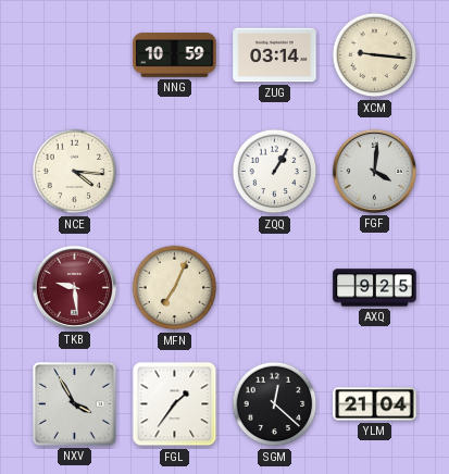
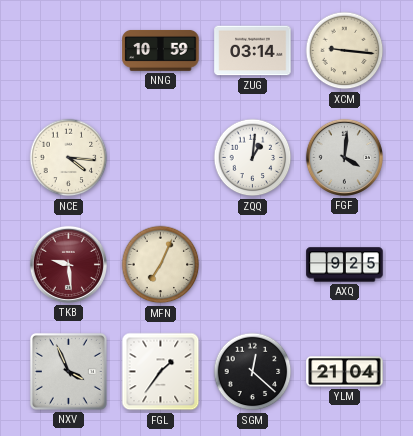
ZQQ: 1:05 -> 1:01 (253, 158)
NXV: 3:55 -> 3:56 (68, 371)
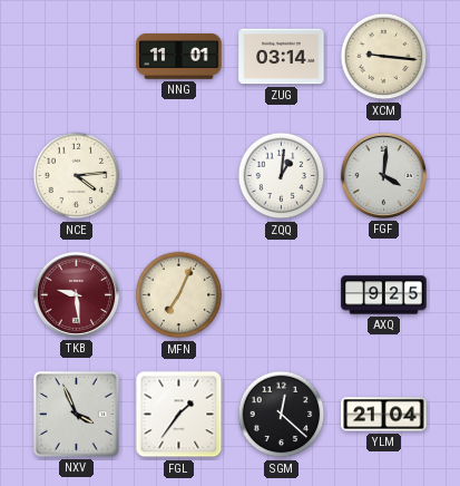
NNG: 10:59 -> 11:01 (179, 56)
NCE: 4:16 -> 4:14 (77, 176)
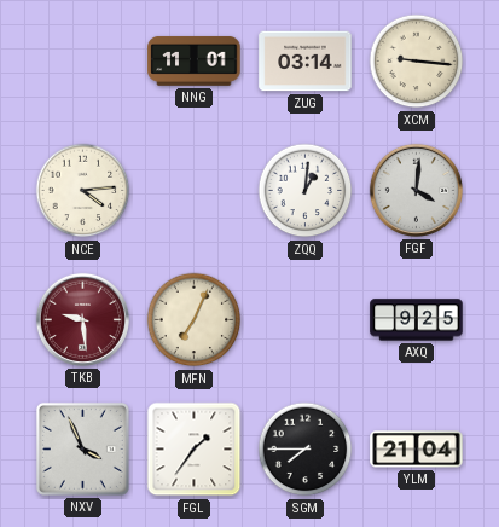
SGM: 12:22 -> 7:45 (306, 450)
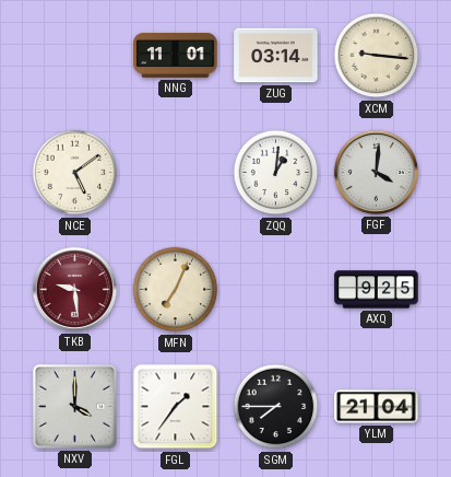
NCE: 4:14 -> 5:09 (75, 173)
NXV: 3:56 -> 4:00 (74, 406)
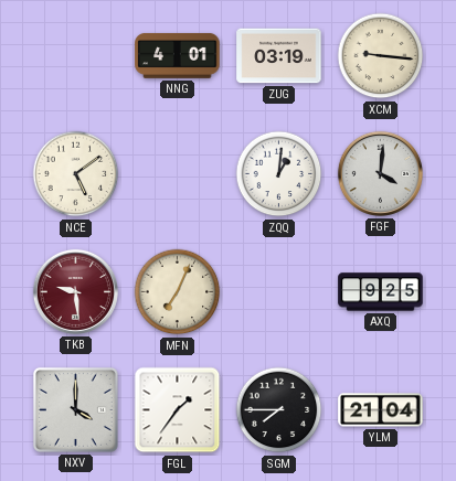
NNG: 11:01 -> 4:01 (178, 55)
ZUG: 03:14 -> 03:19 (279, 56)
